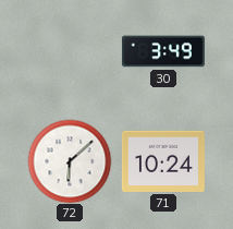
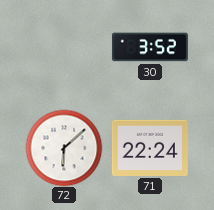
30: 3:49 -> 3:52 (150, 47)
71: 10:24 -> 22:24 (150, 148)
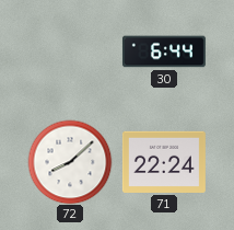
30: 3:52 -> 6:44 (164, 51)
72: 6:08 -> 8:08 (70, 162)
